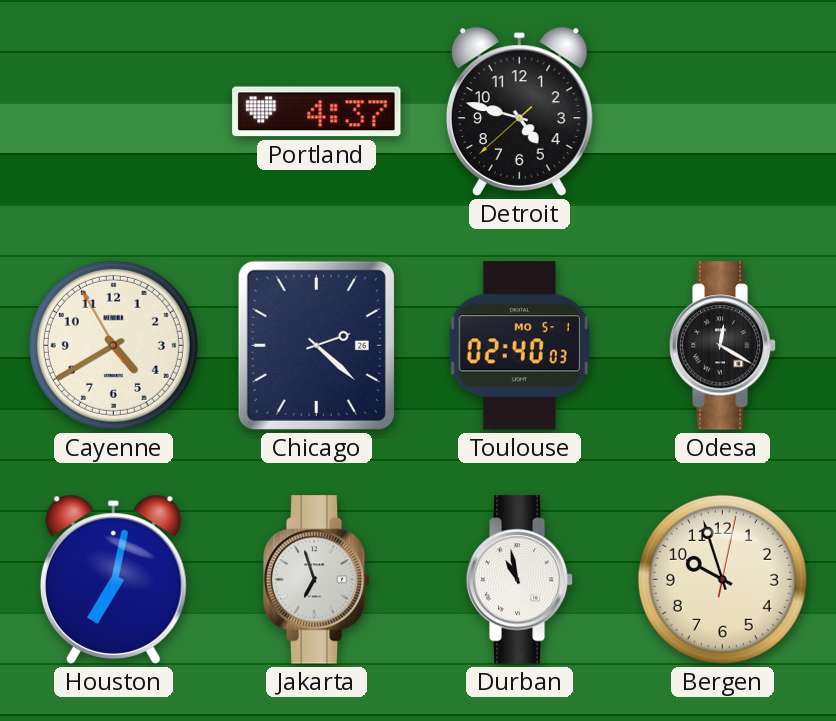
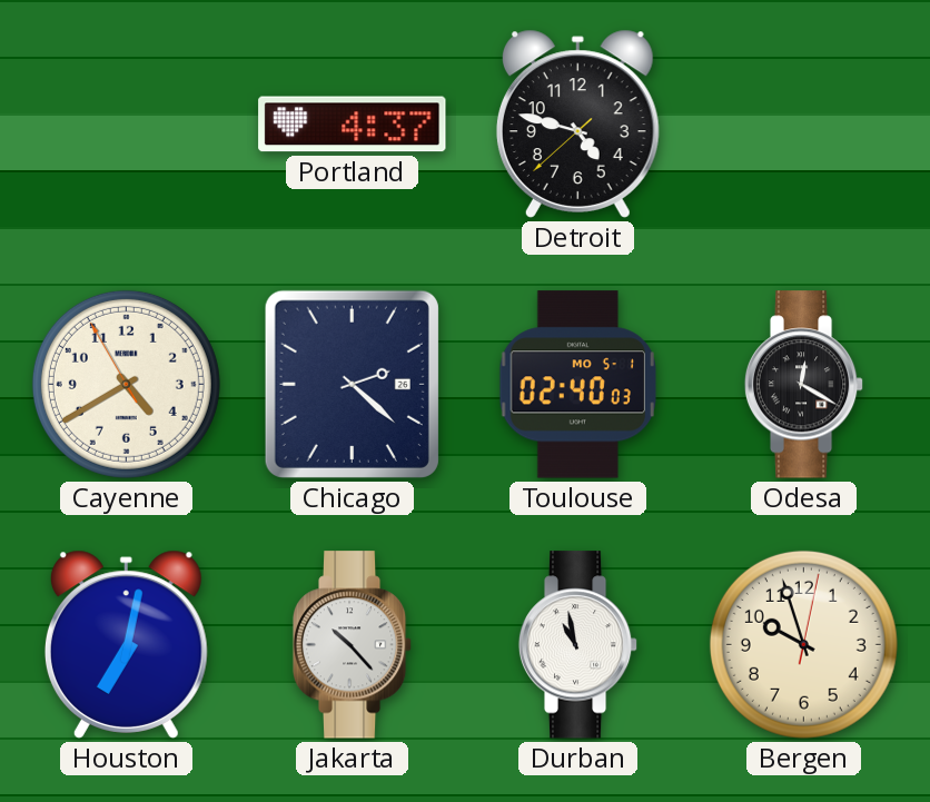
Jakarta: 6:57 -> 10:23 (353, 645)
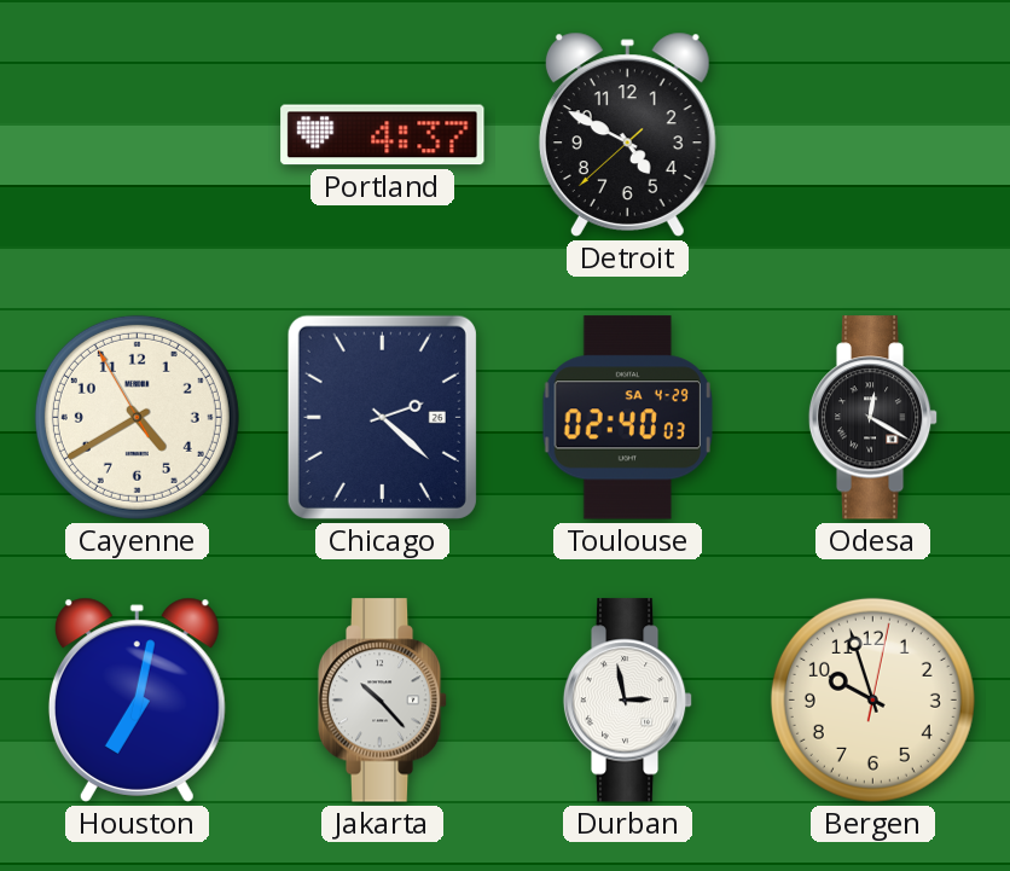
Detroit: 4:47 -> 4:49 (627, 134)
Toulouse date: MO 5-1 -> SA 4-29 (627, 418)
Durban: 10:58 -> 2:58 (628, 701)
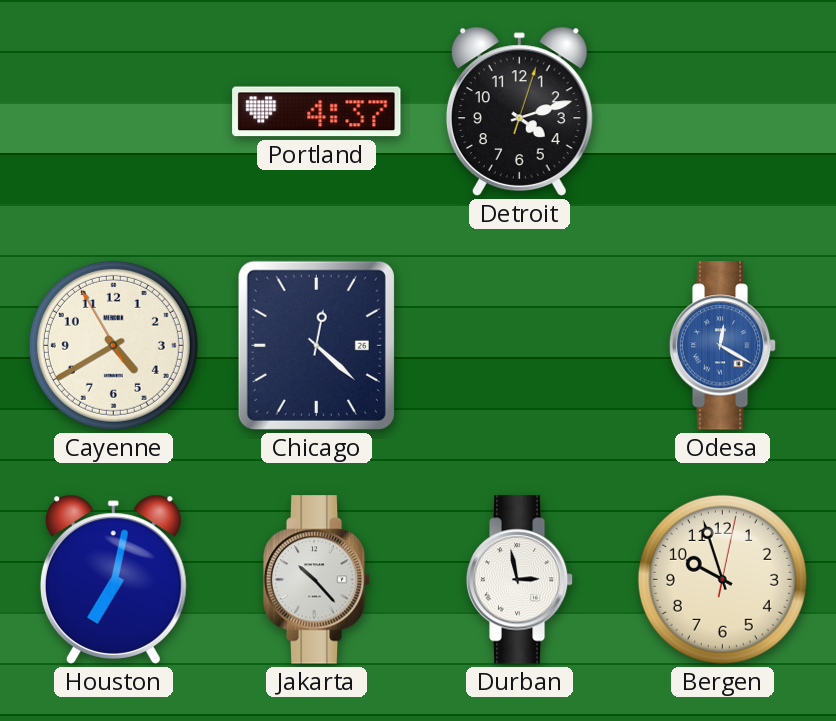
Detroit: 4:49 -> 4:12 (519, 111)
Chicago: 2:22 -> 12:22 (316, 345)
Toulouse: 02:40 -> none (627, 418)
Odesa dial: black -> blue (723, 346)
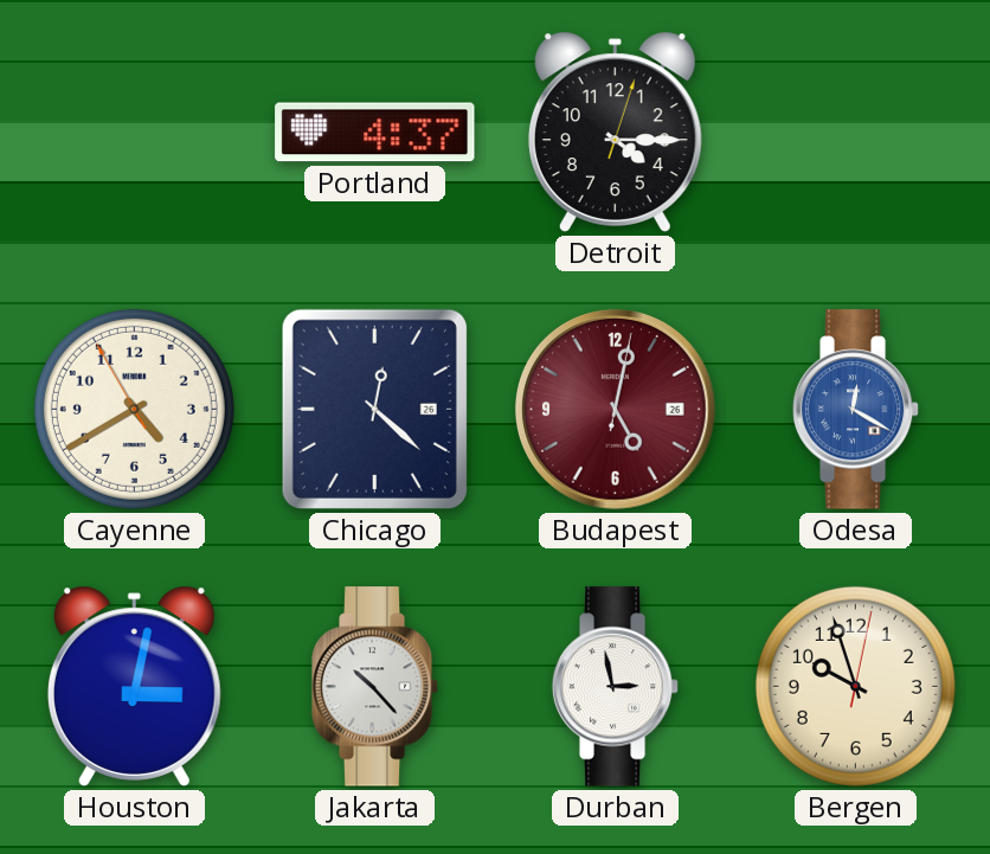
Detroit: 4:12 -> 4:15 (615, 131)
Budapest: none -> 5:02 (615, 409)
Houston: 7:02 -> 3:02 (134, 686)
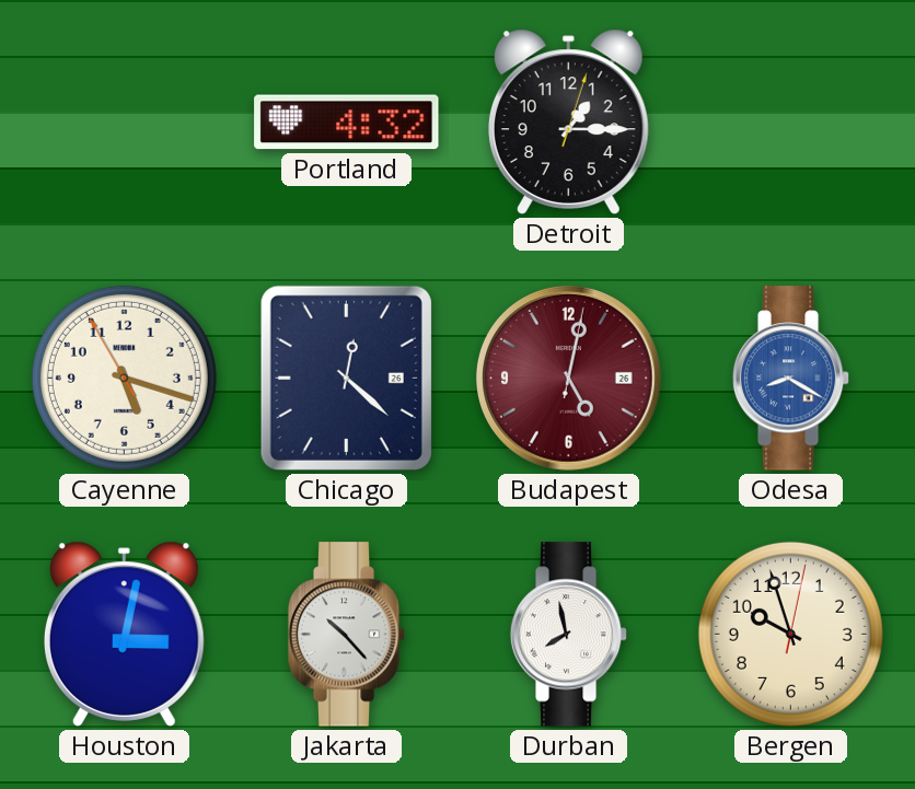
Portland: 4:37 -> 4:32 (347, 123)
Detroit: 4:15 -> 1:15 (568, 121)
Cayenne: 4:39 -> 5:17 (124, 378)
Odesa: 12:20 -> 8:20 (791, 379)
Durban: 2:58 -> 7:58 (569, 635)
